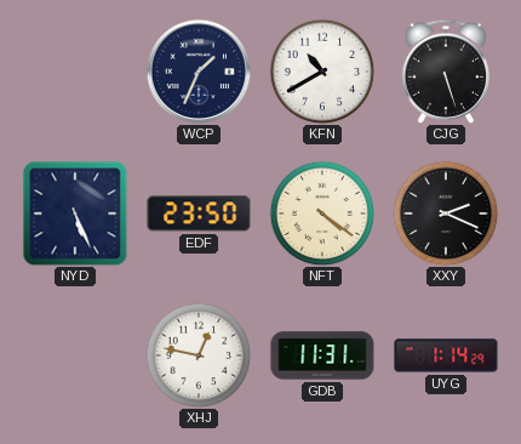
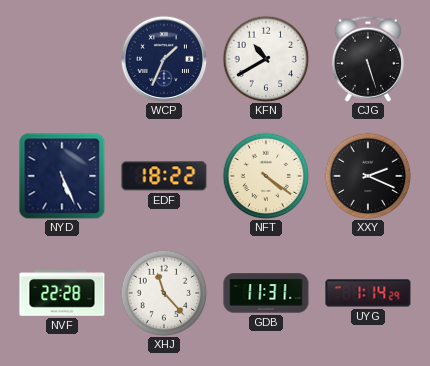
EDF: 23:50 -> 18:22 (164, 176)
NVF: none -> 22:28 (62, 293)
XHJ: 12:47 -> 11:23 (164, 293)
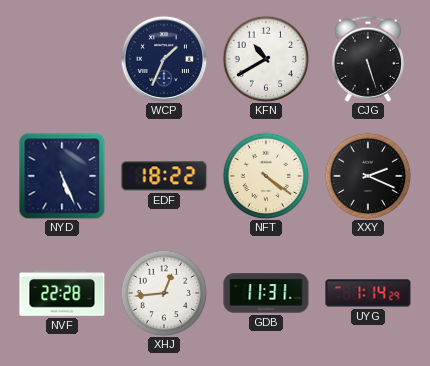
XHJ: 11:23 -> 12:44 (164, 293)
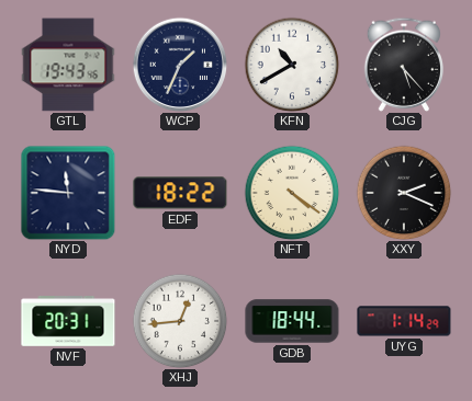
GTL: none -> 19:43 (68, 65)
CJG: 5:27 -> 5:23 (403, 65)
NYD: 5:26 -> 11:46 (68, 193)
NVF: 22:28 -> 20:31 (68, 321)
GDB: 11:31 -> 18:44 (292, 321)
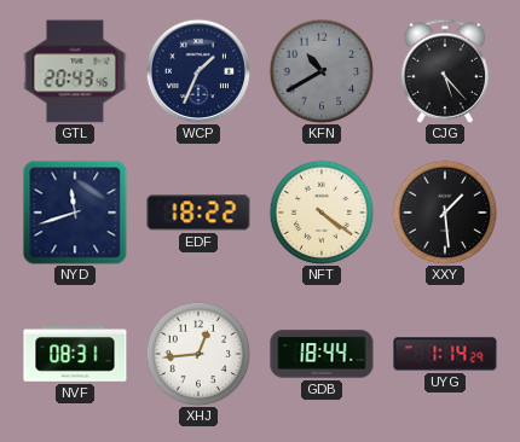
GTL: 19:43 -> 20:43 (75, 71)
KFN dial: white -> grey (322, 71)
NYD: 11:46 -> 11:42 (75, 213)
XXY: 2:19 -> 1:29 (445, 213)
NVF: 20:31 -> 08:31 (75, 354)
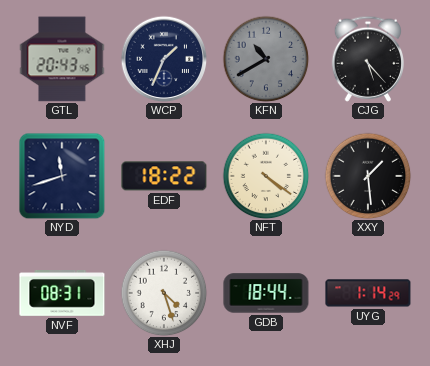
XHJ: 12:44 -> 4:27 (164, 293)
